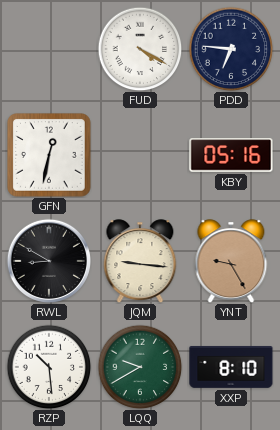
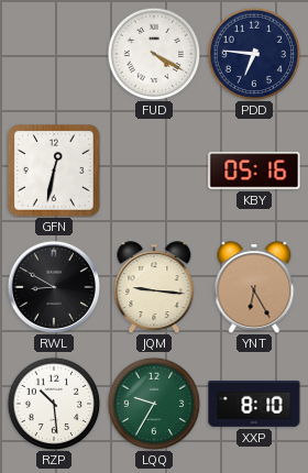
YNT: 9:25 -> 6:25 (254, 287)
LQQ: 9:40 -> 9:35 (154, 404)
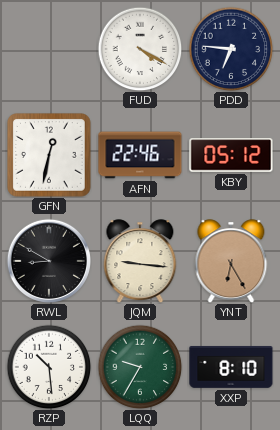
AFN: none -> 22:46 (140, 155)
KBY: 05:16 -> 05:12 (231, 155)
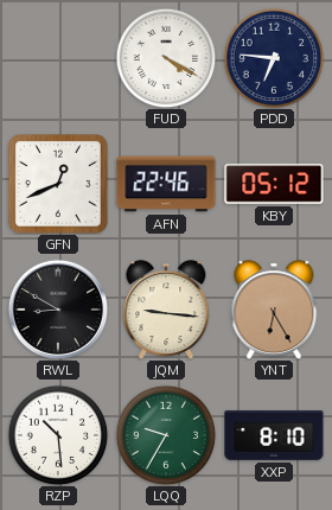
GFN: 12:32 -> 12:41 (59, 185)
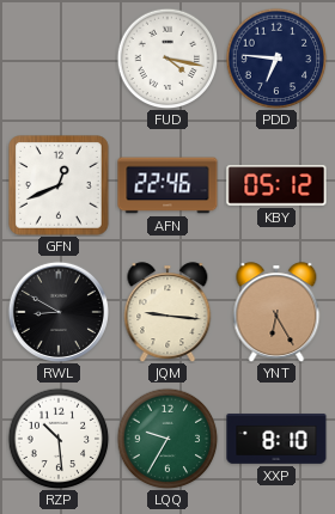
FUD: 4:20 -> 4:17 (167, 59)
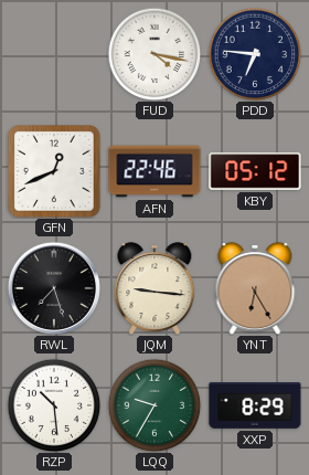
RWL: 8:50 -> 7:27 (53, 287)
XXP: 8:10 -> 8:29 (255, 405)
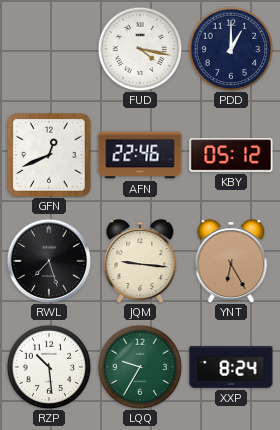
PDD: 6:46 -> 1:00 (231, 49)
XXP: 8:29 -> 8:24 (231, 367)
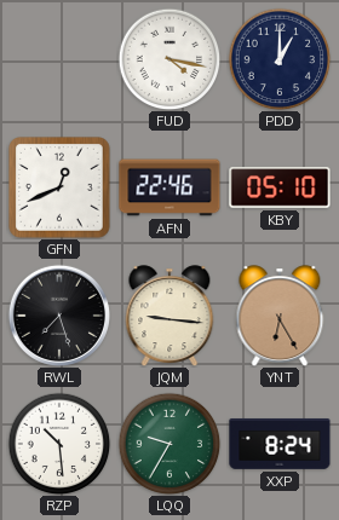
KBY: 05:12 -> 05:10 (280, 187)
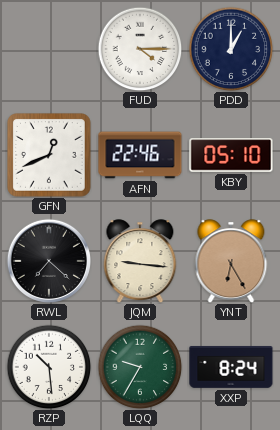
FUD: 4:17 -> 4:15 (140, 49)
RWL: 7:27 -> 7:22 (48, 260)
